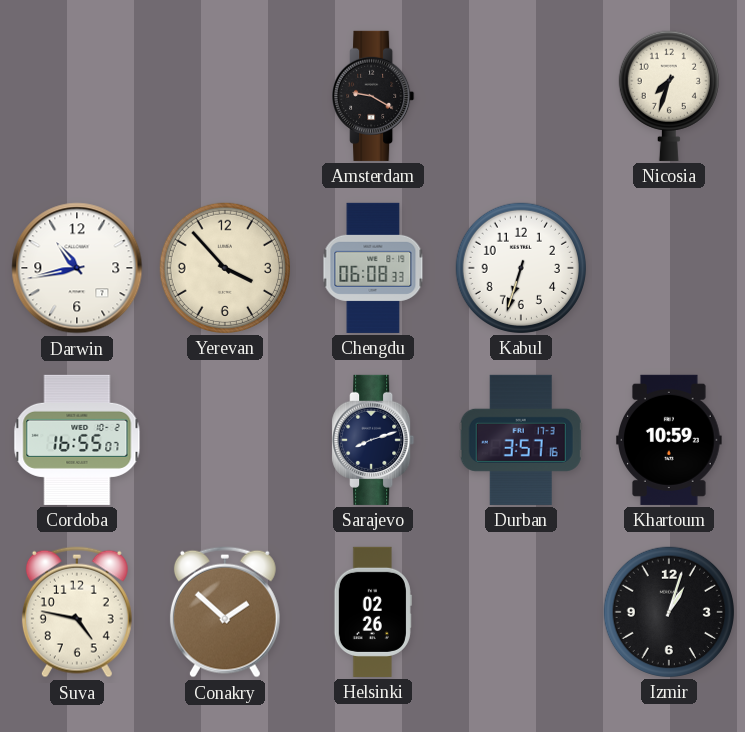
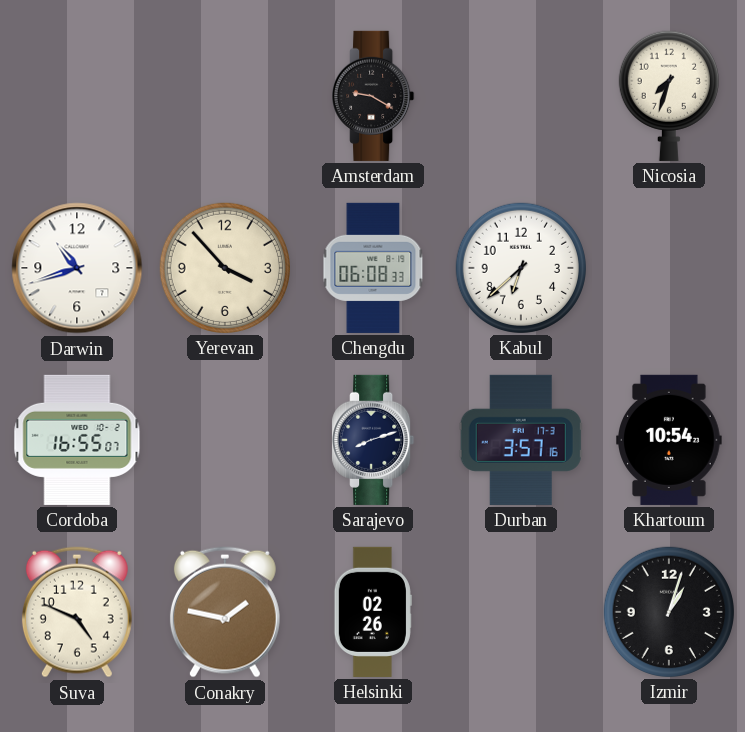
Darwin: 10:43 -> 10:42 (77, 268)
Kabul: 6:33 -> 6:38 (521, 268)
Khartoum: 10:59 -> 10:54 (670, 440)
Suva: 4:47 -> 4:49 (77, 612)
Conakry: 1:52 -> 1:47 (225, 612)
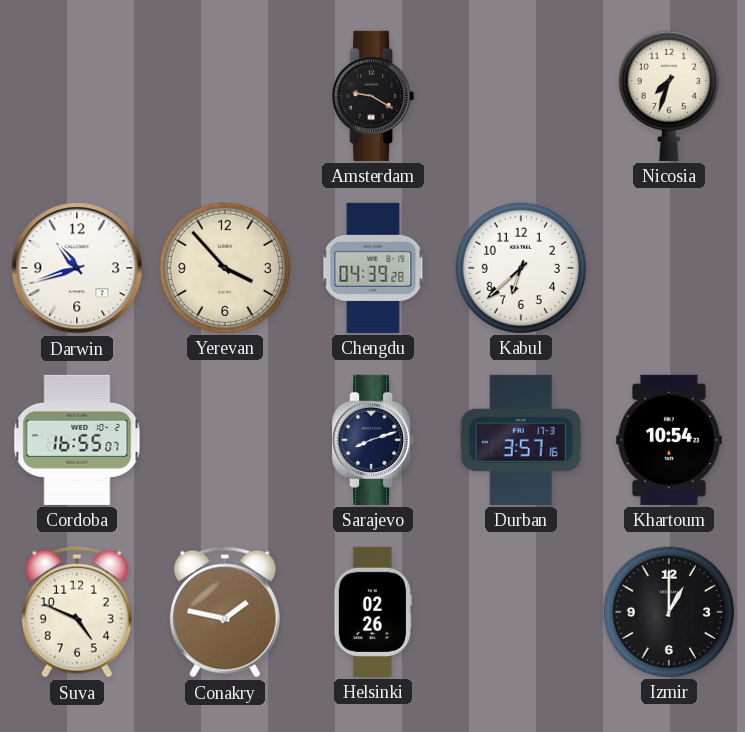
Chengdu: 06:08 -> 04:39 (373, 268)
Izmir: 1:03 -> 1:00 (669, 612)
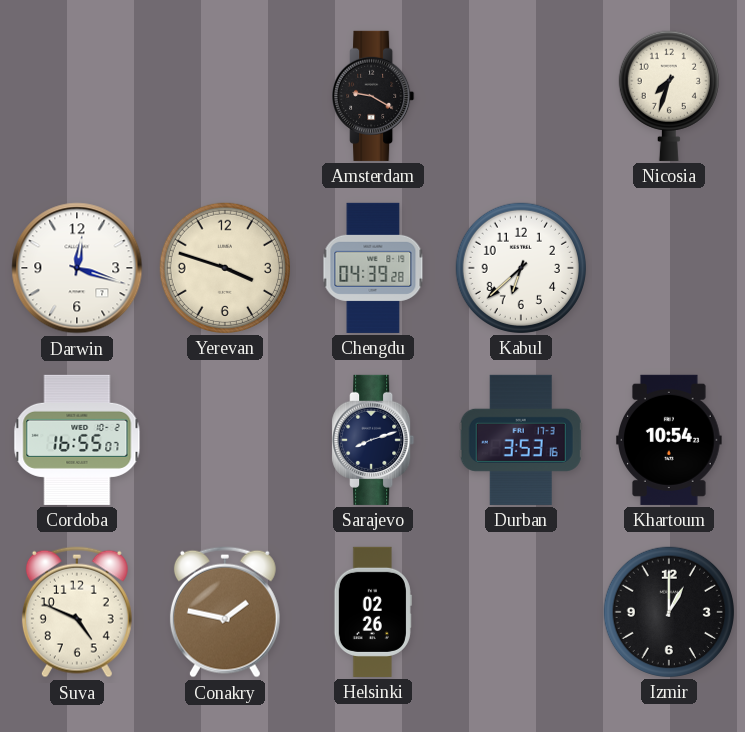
Darwin: 10:42 -> 12:18 (77, 268)
Yerevan: 3:53 -> 3:48 (225, 268)
Durban: 3:57 -> 3:53 (521, 440)
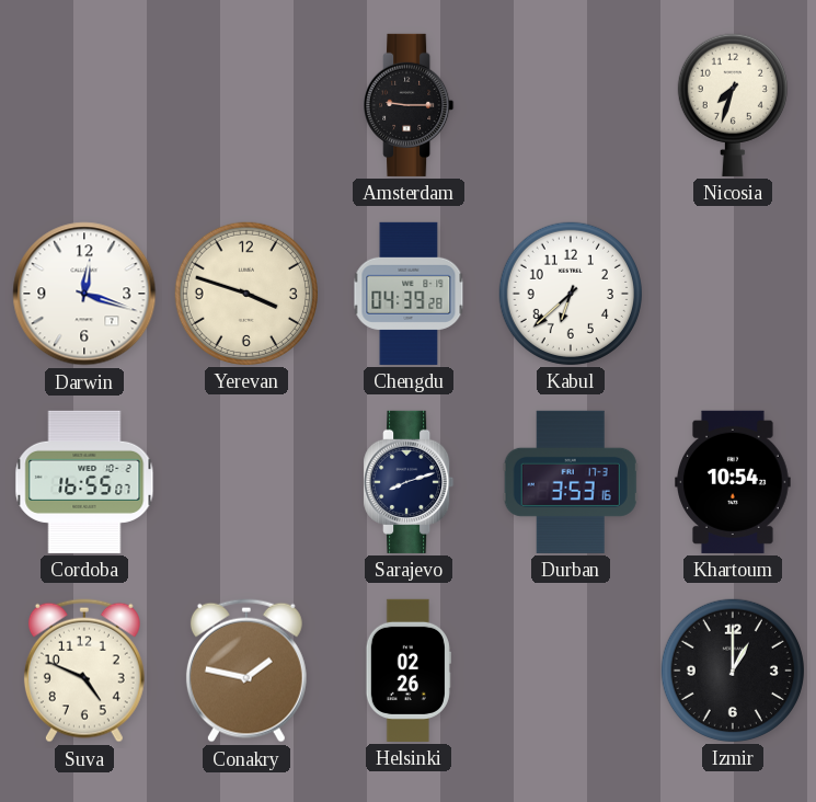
Amsterdam: 9:20 -> 9:15 (409, 105)
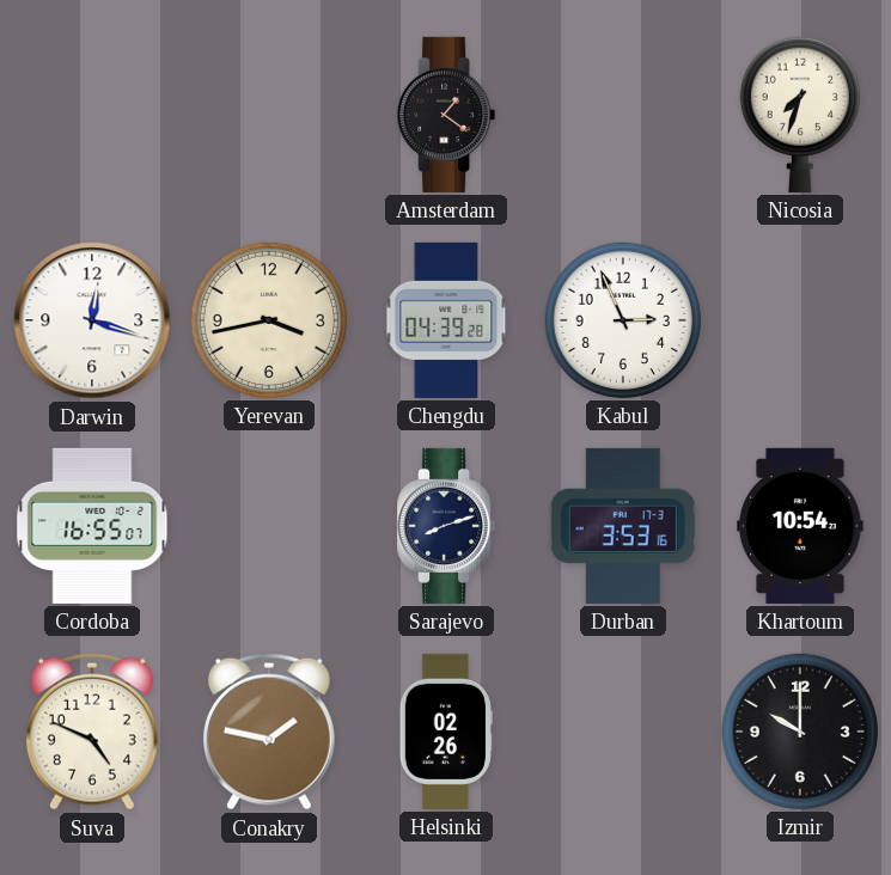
Amsterdam: 9:15 -> 1:21 (446, 115)
Yerevan: 3:48 -> 3:43 (269, 320)
Kabul: 6:38 -> 2:56 (623, 320)
Izmir: 1:00 -> 10:00 (800, 732)
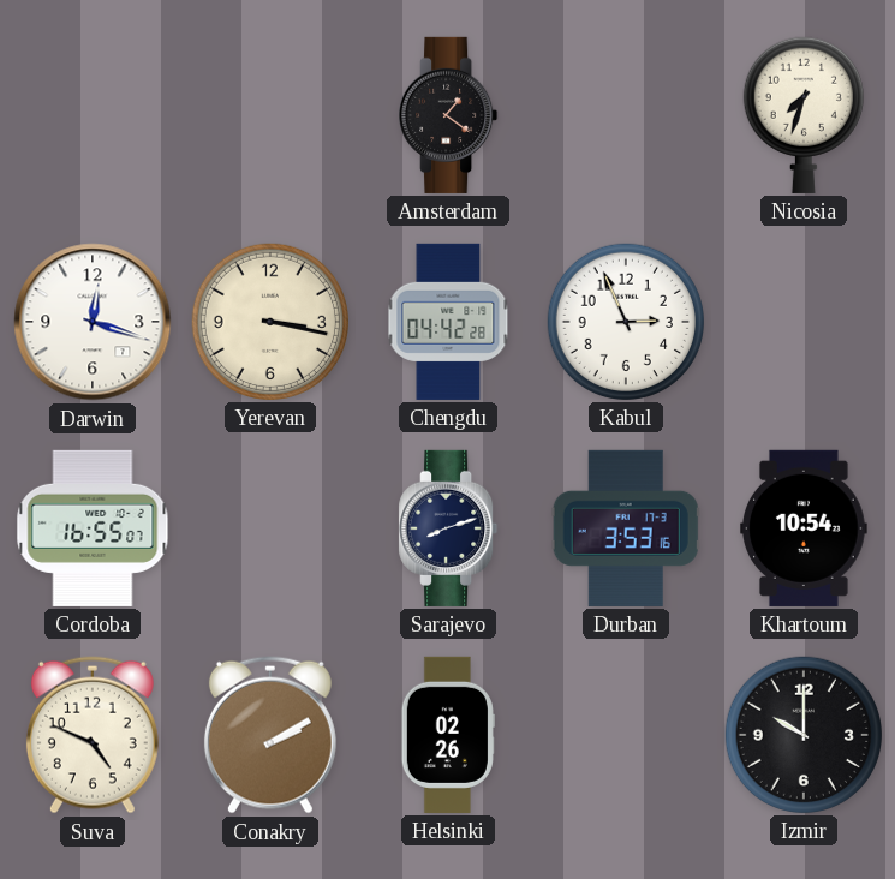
Yerevan: 3:43 -> 3:17 (270, 322)
Chengdu: 04:39 -> 04:42 (448, 322)
Conakry: 1:47 -> 2:10 (270, 735)
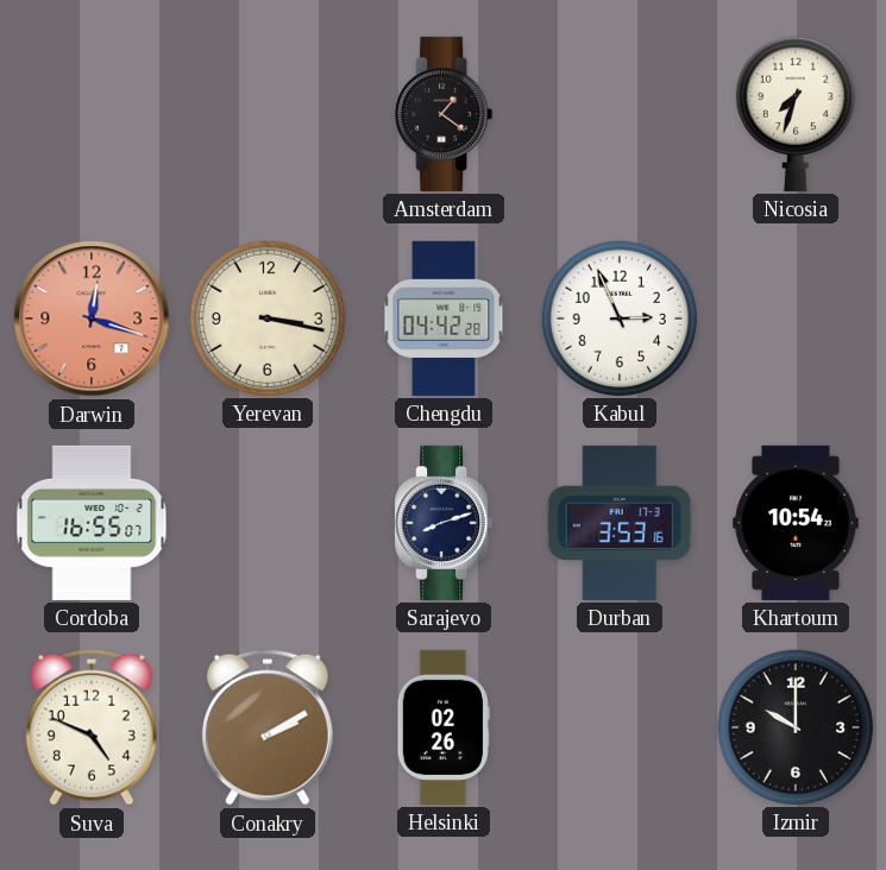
Darwin dial: white -> salmon (92, 319)
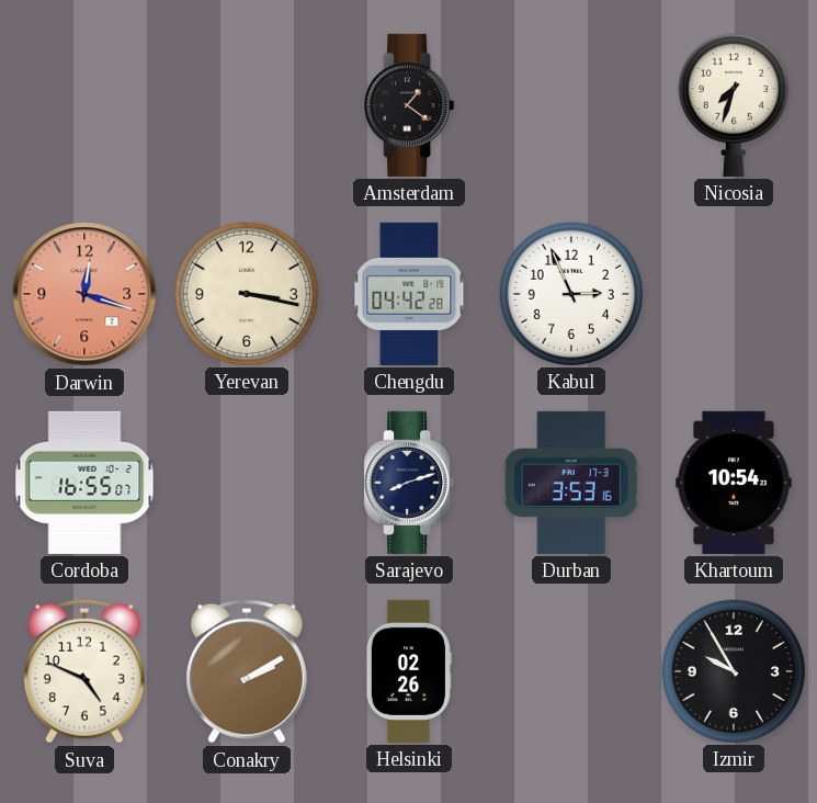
Izmir: 10:00 -> 9:55 (734, 671)
